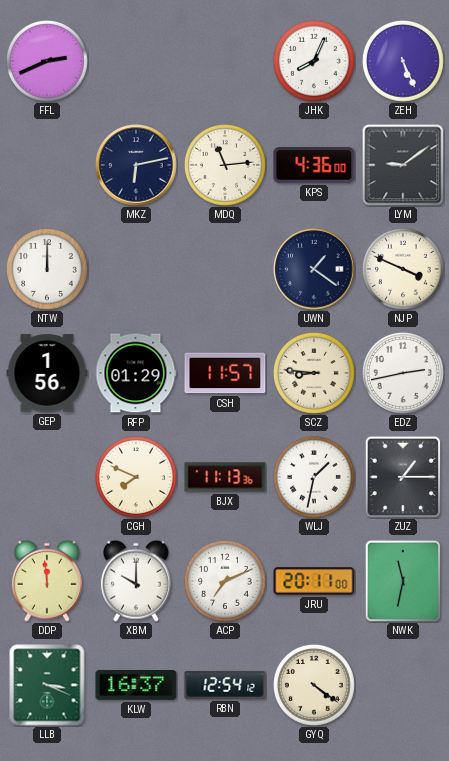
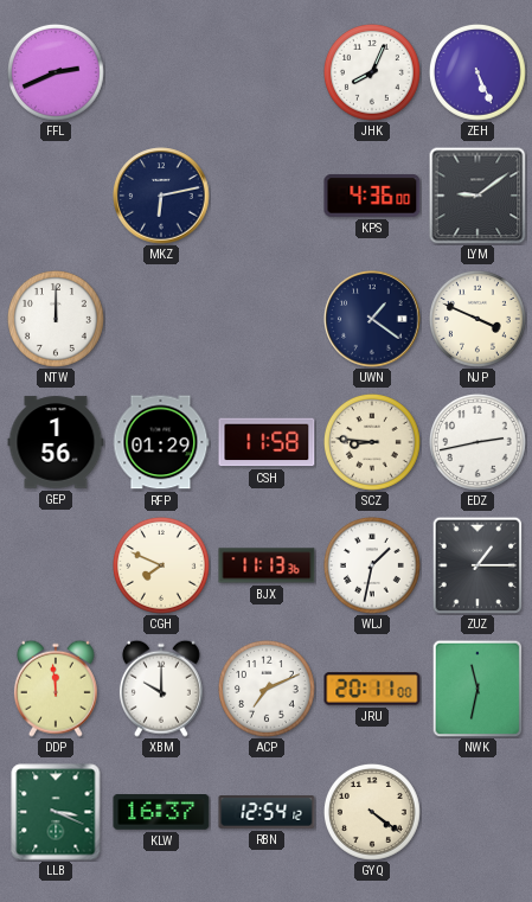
MDQ: 11:14 -> none (226, 166)
CSH: 11:57 -> 11:58 (267, 442)
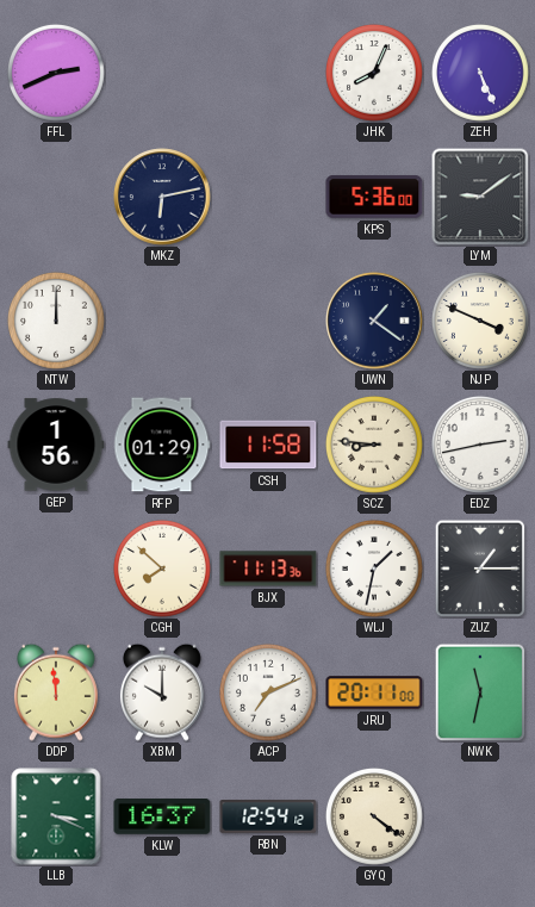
KPS: 4:36 -> 5:36 (374, 198)
CGH: 7:49 -> 7:52 (163, 570)
